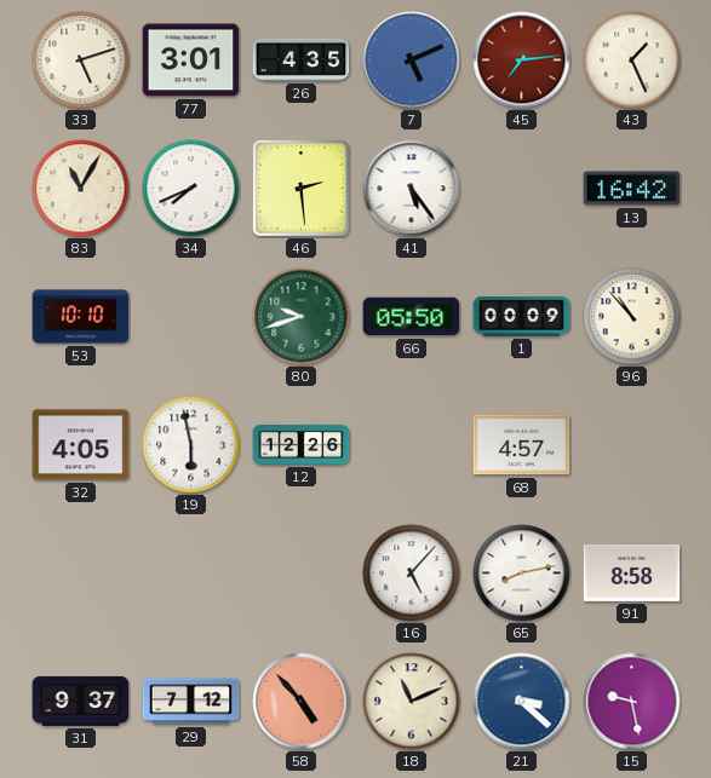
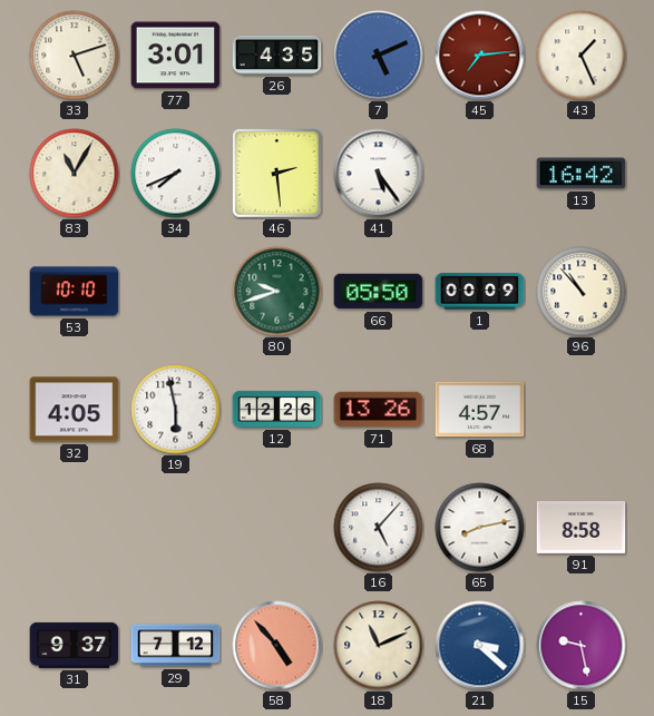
71: none -> 13:26 (379, 410)
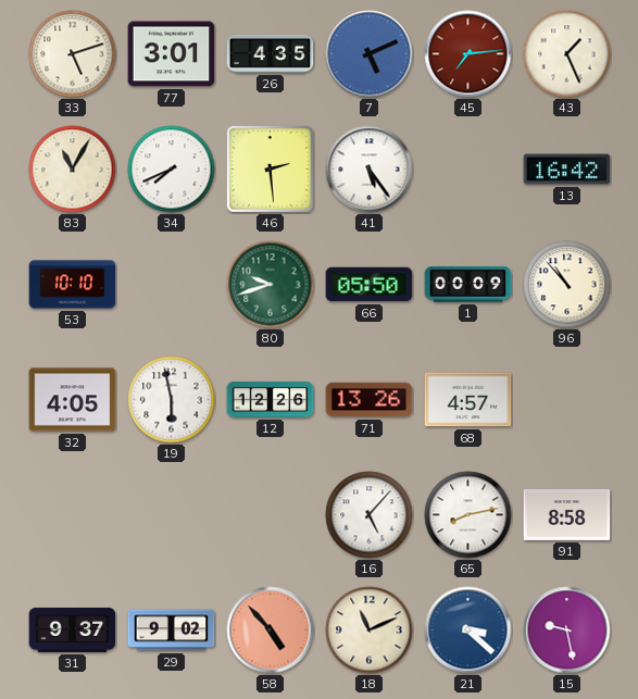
29: 7:12 -> 9:02 (172, 631)
